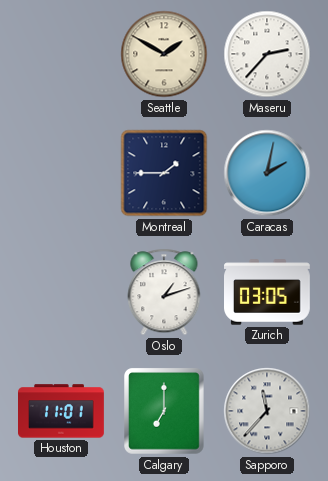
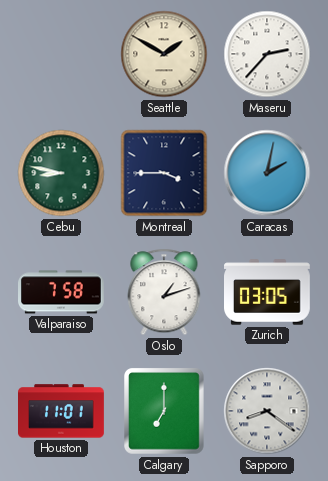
Cebu: none -> 8:47 (61, 173)
Montreal: 1:45 -> 3:45 (164, 173)
Valparaiso: none -> 7:58 (62, 292)
Sapporo: 11:37 -> 8:21 (267, 411)
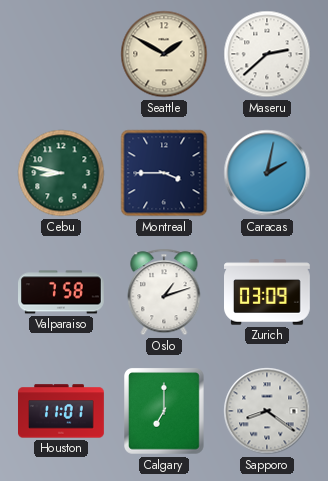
Maseru: 2:37 -> 2:38 (267, 54)
Zurich: 03:05 -> 03:09 (268, 292)
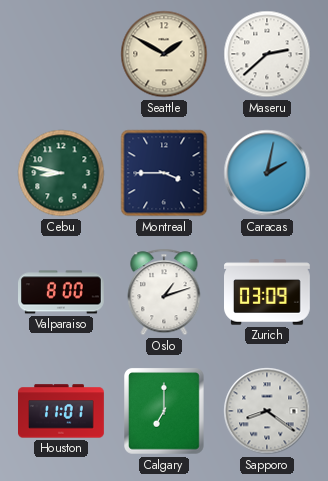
Valparaiso: 7:58 -> 8:00 (62, 292)
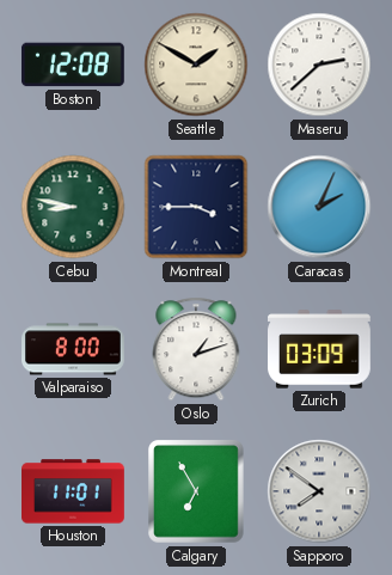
Boston: none -> 12:08 (73, 65)
Caracas: 2:02 -> 2:04 (319, 207)
Calgary: 7:00 -> 6:55 (197, 493)
Sapporo: 8:21 -> 7:51 (319, 491)
